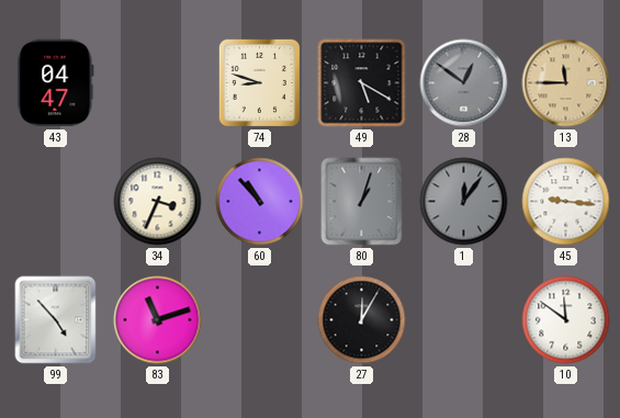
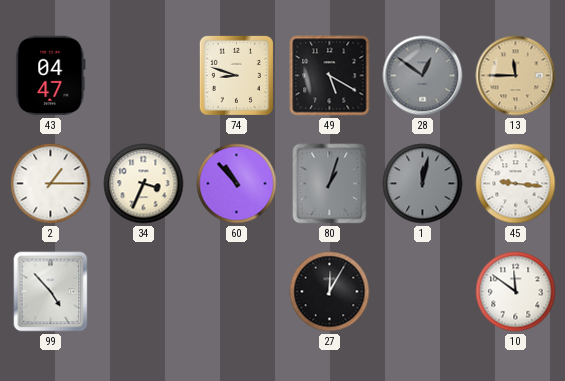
2: none -> 1:15 (51, 184)
1: 12:06 -> 12:02 (423, 184)
83: 11:12 -> none (158, 320)
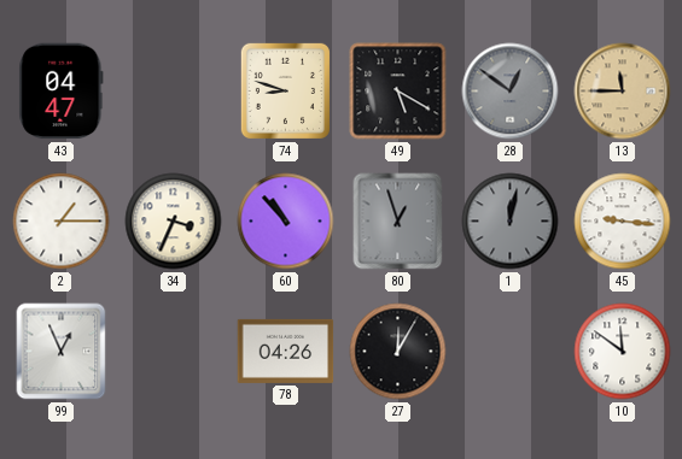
80: 1:03 -> 12:57 (398, 222)
99: 4:53 -> 12:56 (62, 352)
78: none -> 04:26 (286, 351)
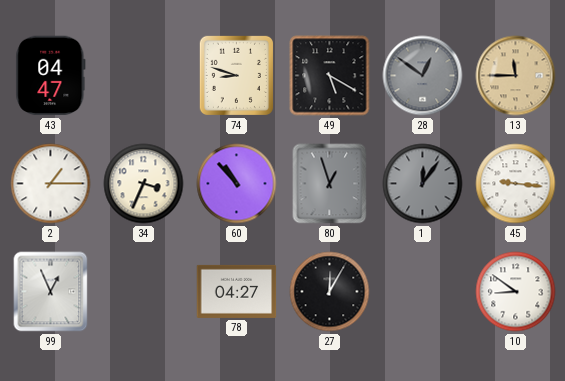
1: 12:02 -> 12:06 (423, 184)
78: 04:26 -> 04:27 (237, 291)
10: 11:51 -> 8:51 (516, 292)
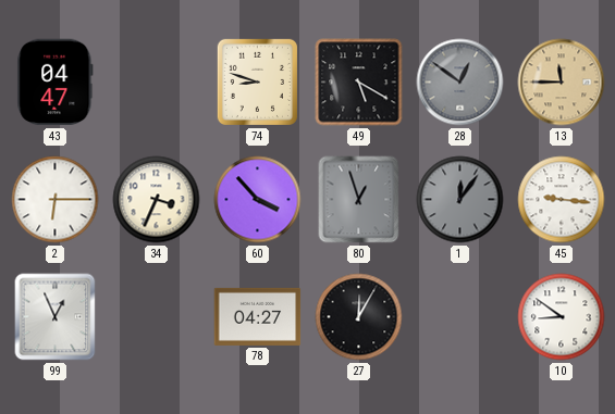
2: 1:15 -> 6:15 (56, 200)
60: 10:53 -> 3:53 (258, 200)
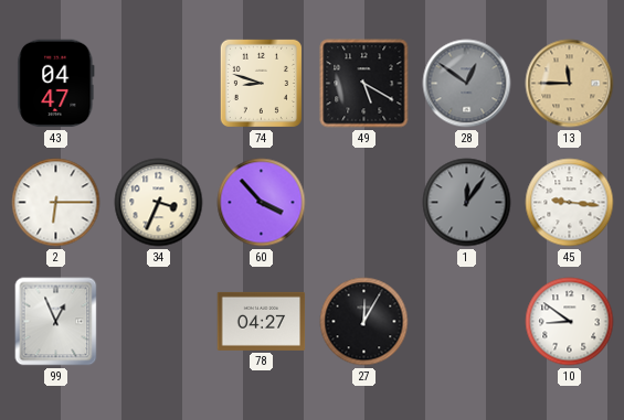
80: 12:57 -> none (359, 200)
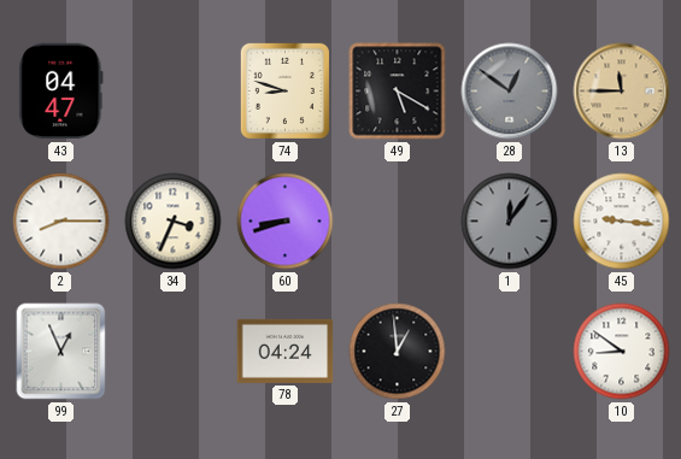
2: 6:15 -> 8:15 (61, 222)
60: 3:53 -> 8:42 (286, 222)
78: 04:27 -> 04:24 (286, 351)
27: 12:05 -> 12:59 (398, 352)
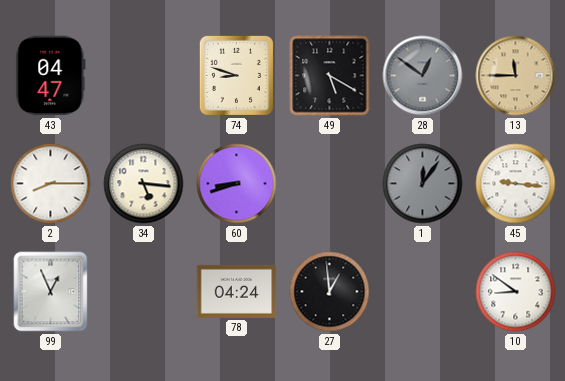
34: 3:34 -> 5:16 (144, 184)
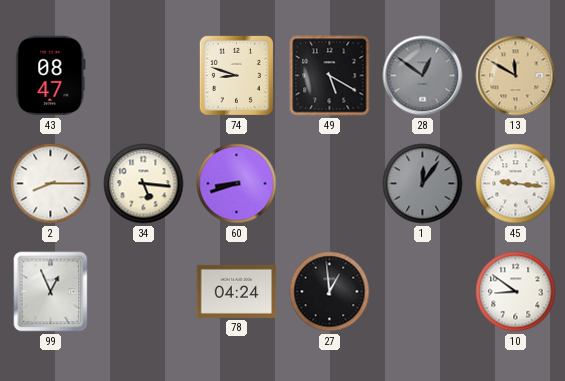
43: 04:47 -> 08:47 (51, 76)
13: 11:45 -> 11:50 (516, 76)
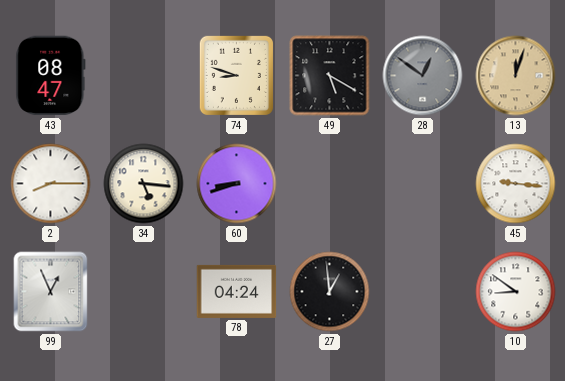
13: 11:50 -> 12:03 (516, 76)
1: 12:06 -> none (423, 184)
